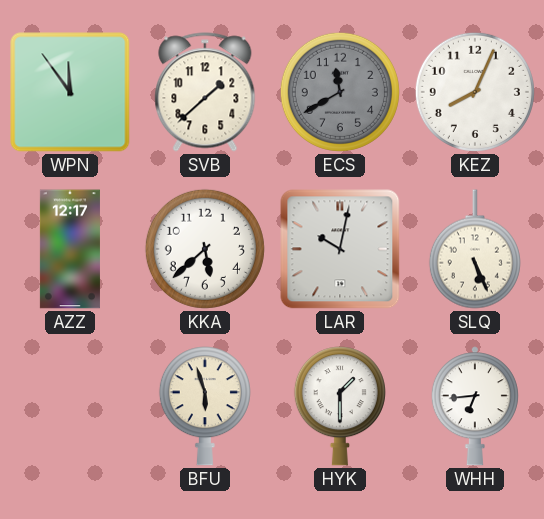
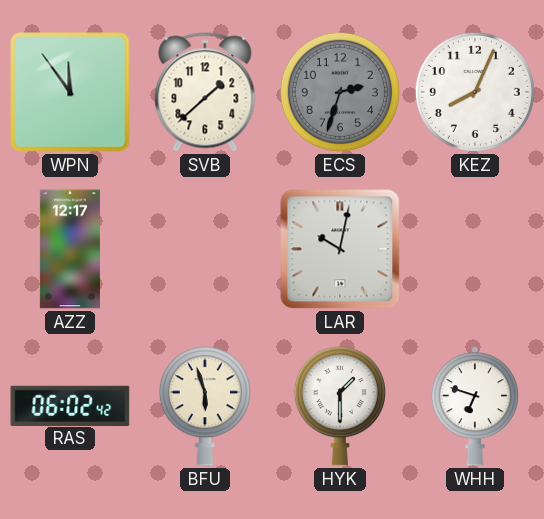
ECS: 11:40 -> 2:33 (340, 92)
KKA: 5:38 -> none (205, 249)
SLQ: 5:26 -> none (475, 249)
RAS: none -> 06:02 (70, 405)
WHH: 6:44 -> 6:48 (475, 406)
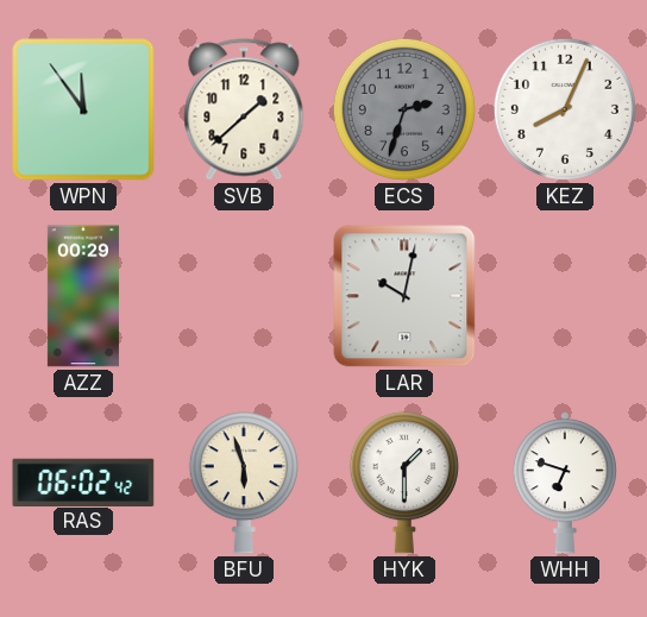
AZZ: 12:17 -> 00:29 (83, 296)
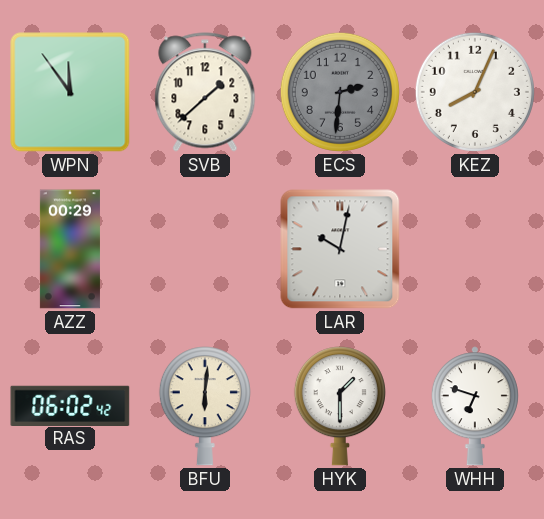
ECS: 2:33 -> 2:31 (340, 92)
BFU: 5:57 -> 6:01 (205, 406)
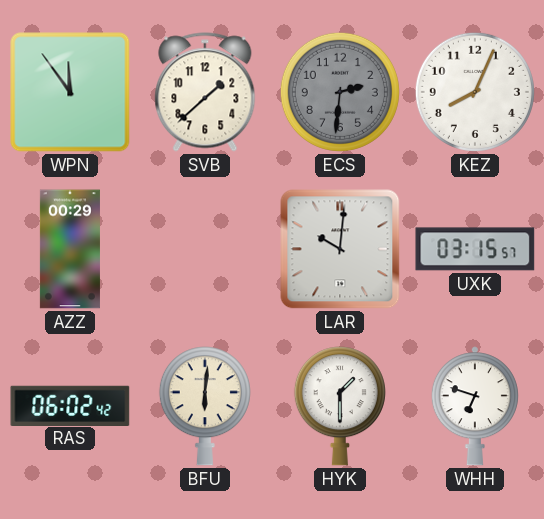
LAR: 10:02 -> 10:01 (340, 249)
UXK: none -> 03:15 (475, 249)
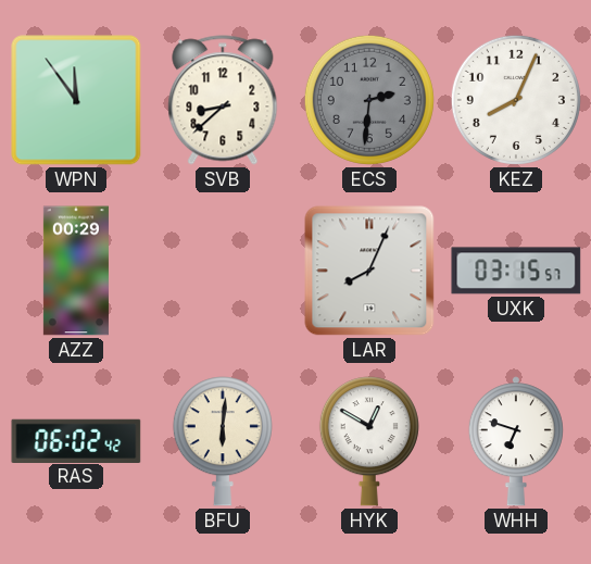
SVB: 1:38 -> 8:38 (223, 100)
LAR: 10:01 -> 8:04 (369, 271)
HYK: 1:30 -> 12:50 (369, 441)
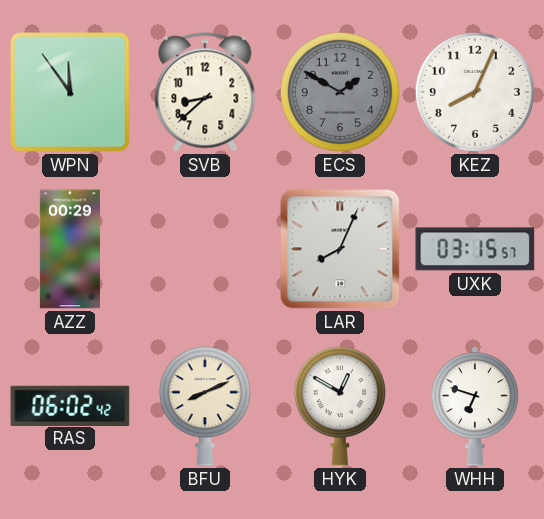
ECS: 2:31 -> 1:50 (340, 92)
BFU: 6:01 -> 8:11 (205, 406)
